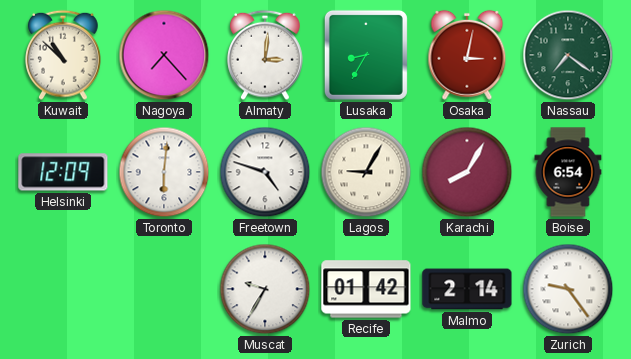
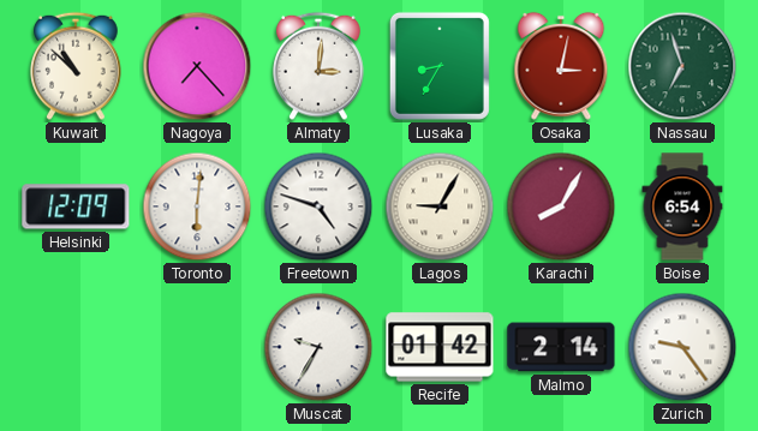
Nassau: 7:21 -> 6:57 (682, 66)
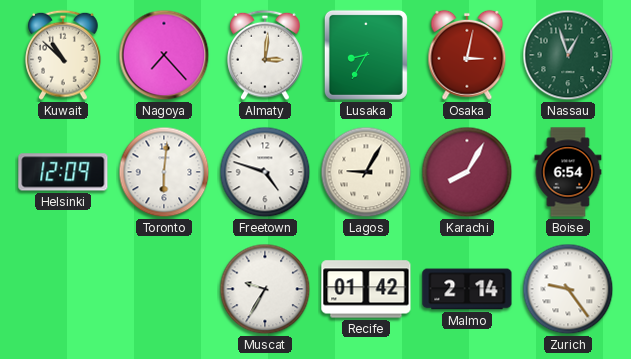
Nassau: 6:57 -> 12:57 (568, 55)
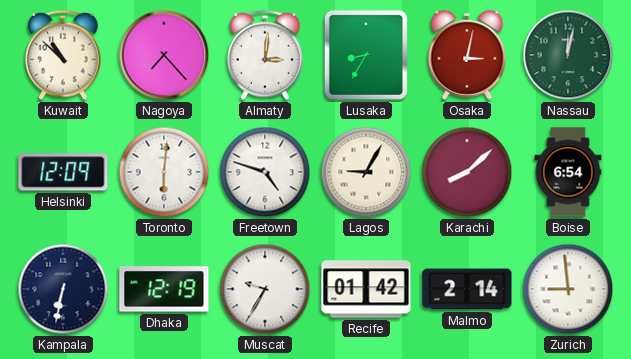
Nassau: 12:57 -> 12:02 (568, 55)
Karachi: 8:05 -> 8:08 (467, 172)
Kampala: none -> 6:32 (63, 289)
Dhaka: none -> 12:19 (164, 289)
Zurich: 9:24 -> 8:59 (568, 289)
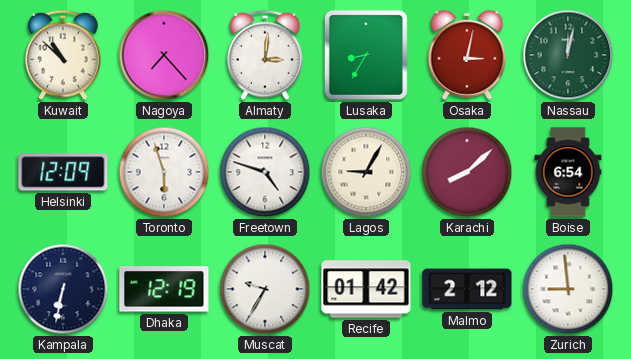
Toronto: 6:01 -> 5:57 (164, 172)
Malmo: 2:14 -> 2:12 (467, 289)
